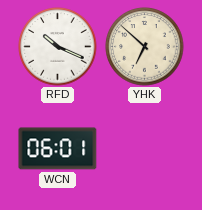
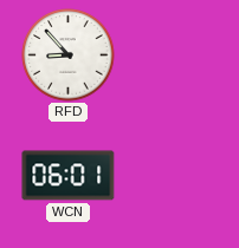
RFD: 10:19 -> 8:53 (69, 56)
YHK: 6:52 -> none (145, 47)
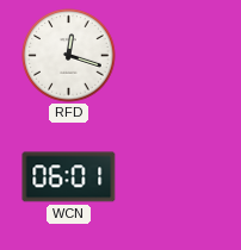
RFD: 8:53 -> 12:18 (69, 56)
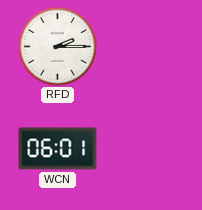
RFD: 12:18 -> 2:15 (58, 47)
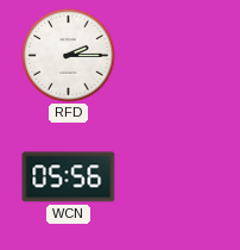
WCN: 06:01 -> 05:56 (69, 177)
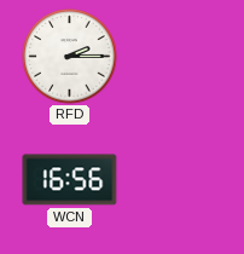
WCN: 05:56 -> 16:56 (70, 180)
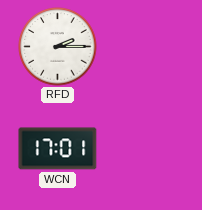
WCN: 16:56 -> 17:01 (58, 149)
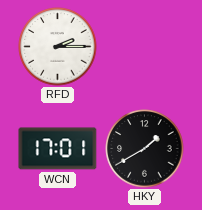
HKY: none -> 1:40 (145, 149)
